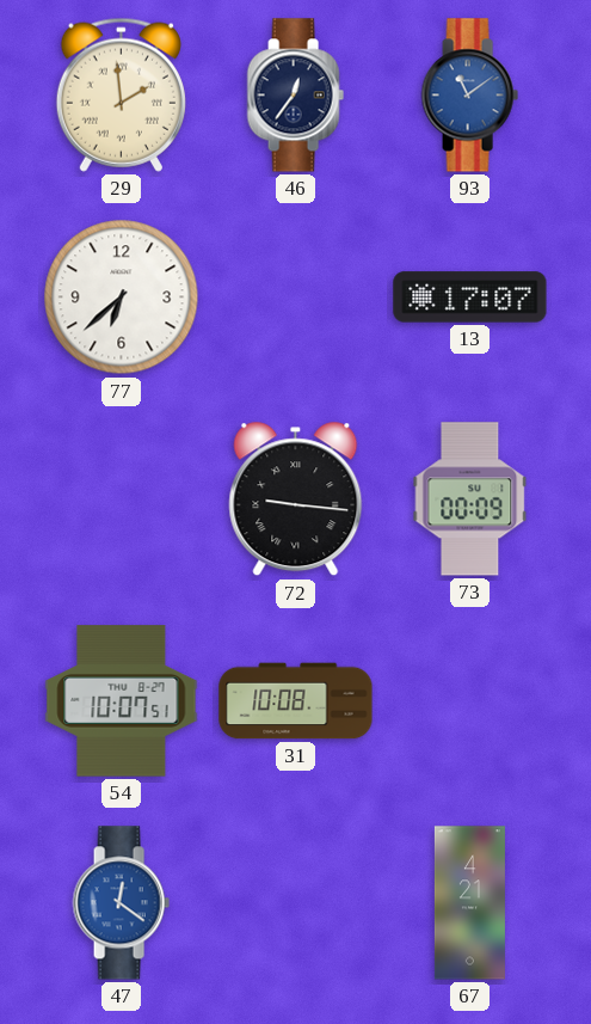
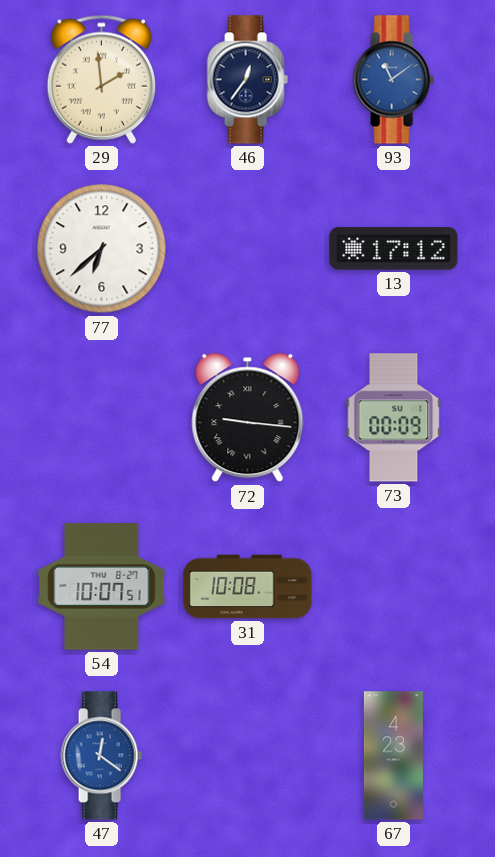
13: 17:07 -> 17:12 (394, 249)
67: 4:21 -> 4:23 (393, 756)
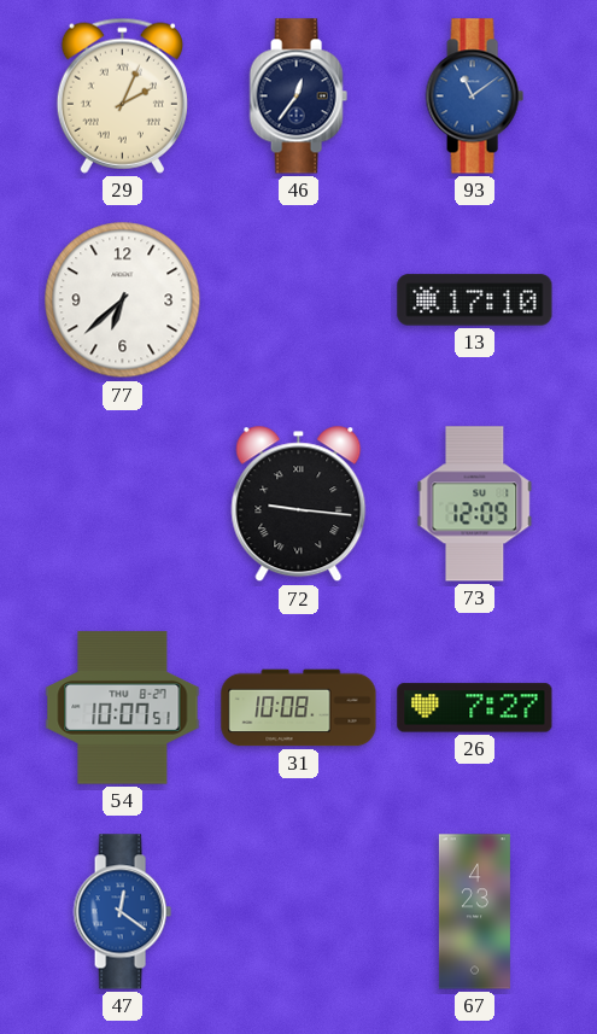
29: 1:59 -> 2:04 (122, 95)
13: 17:12 -> 17:10 (475, 300)
73: 00:09 -> 12:09 (475, 504)
26: none -> 7:27 (475, 708)
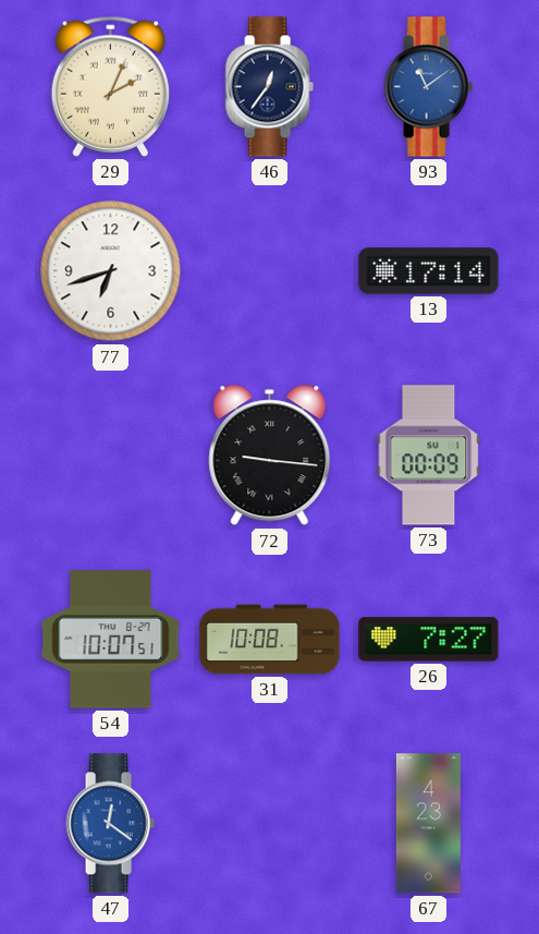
77: 6:38 -> 6:42 (111, 271)
13: 17:10 -> 17:14 (429, 271)
73: 12:09 -> 00:09 (429, 456)
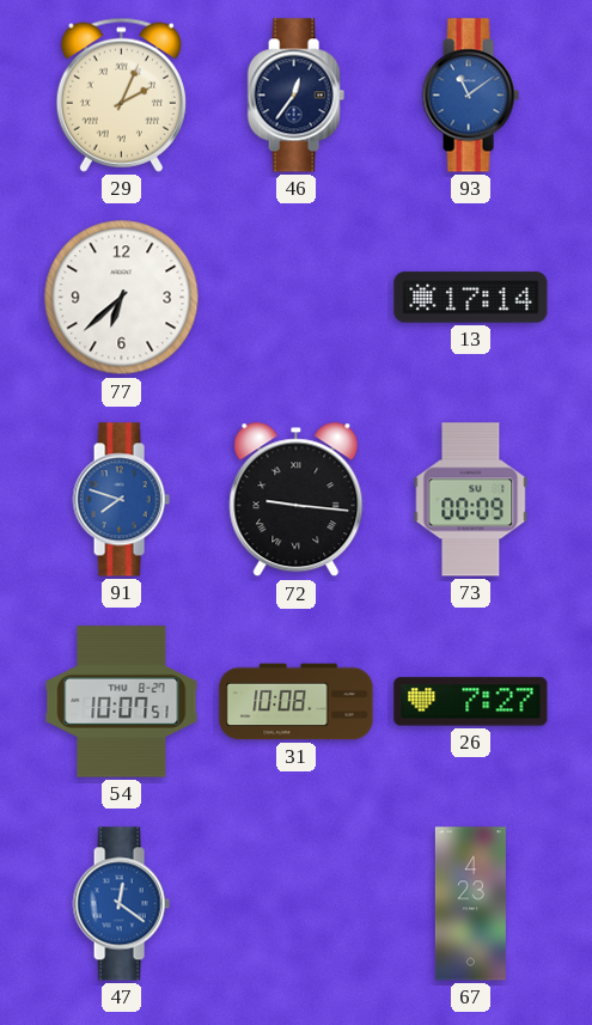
77: 6:42 -> 6:38 (122, 298)
91: none -> 7:48 (121, 500)
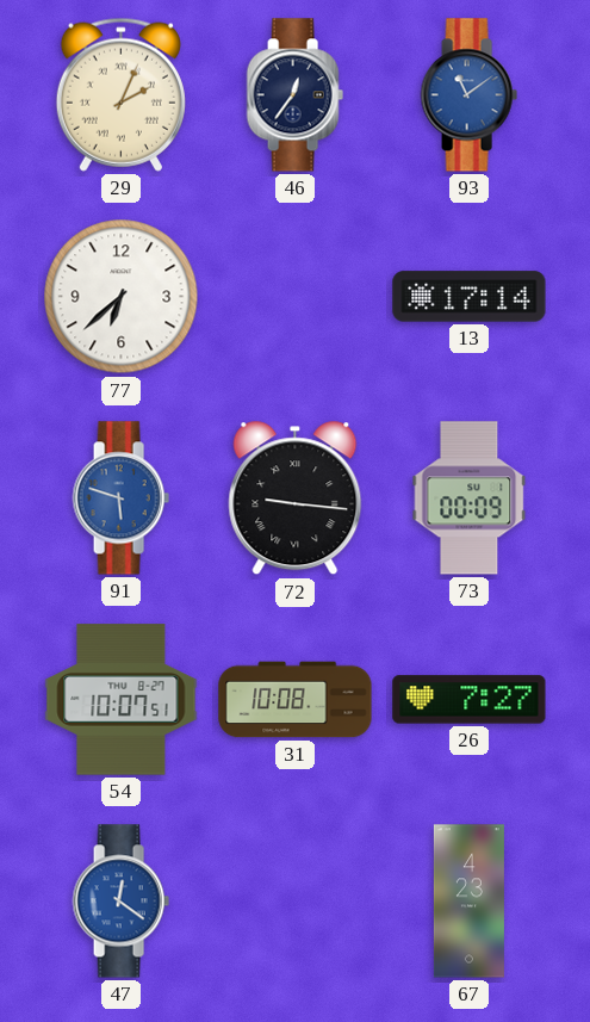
91: 7:48 -> 5:48 (120, 498)
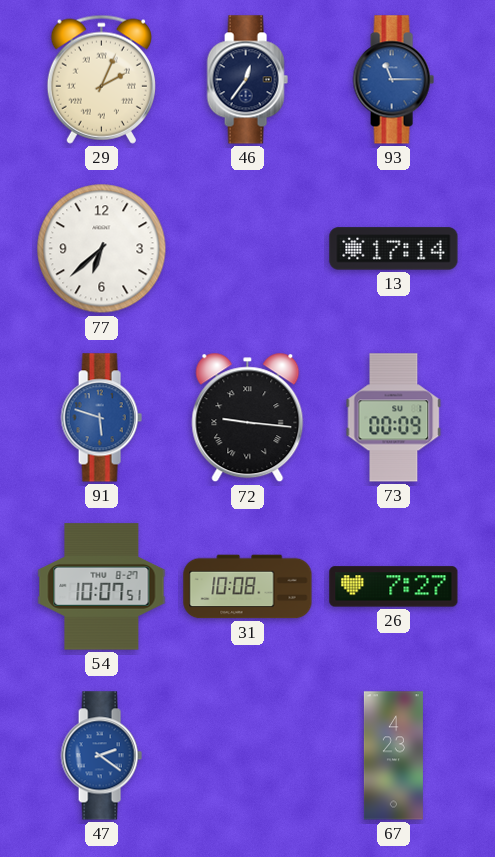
93: 11:09 -> 11:15 (393, 80)
47: 12:21 -> 2:21 (101, 756)
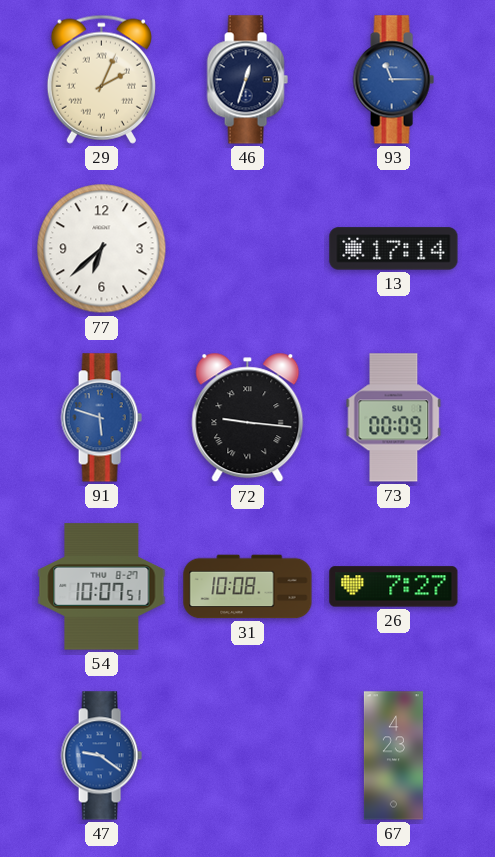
46: 12:36 -> 12:33 (247, 80)
47: 2:21 -> 9:21 (101, 756)
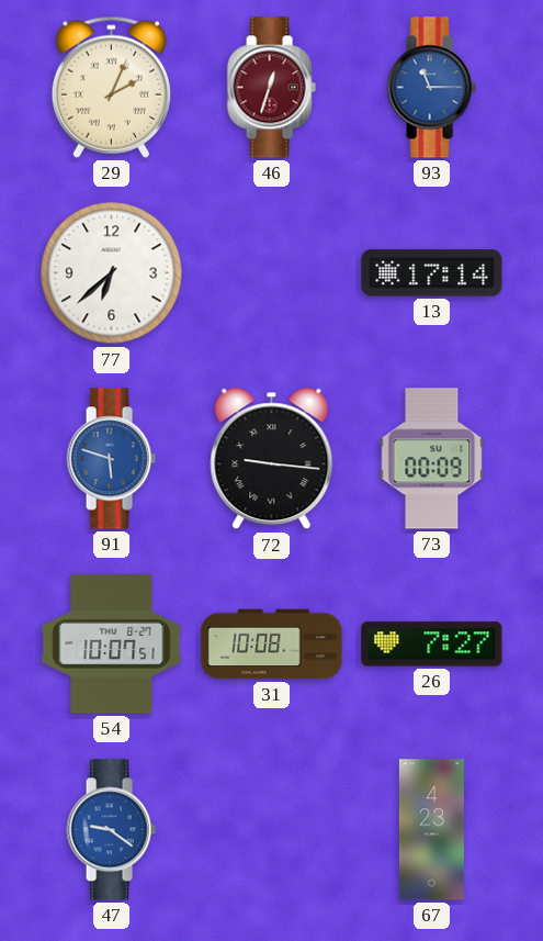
46 dial: navy -> burgundy (271, 88)
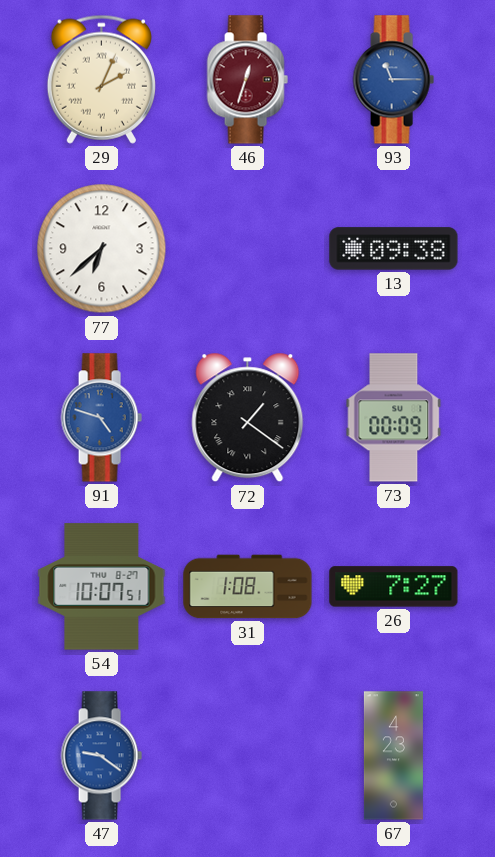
13: 17:14 -> 09:38 (394, 249)
91: 5:48 -> 4:48 (101, 418)
72: 9:16 -> 1:21 (248, 418)
31: 10:08 -> 1:08 (248, 587)
